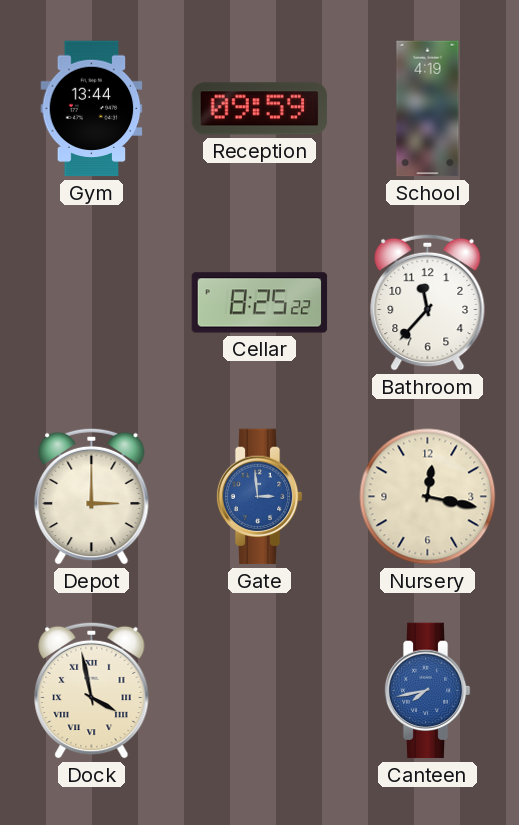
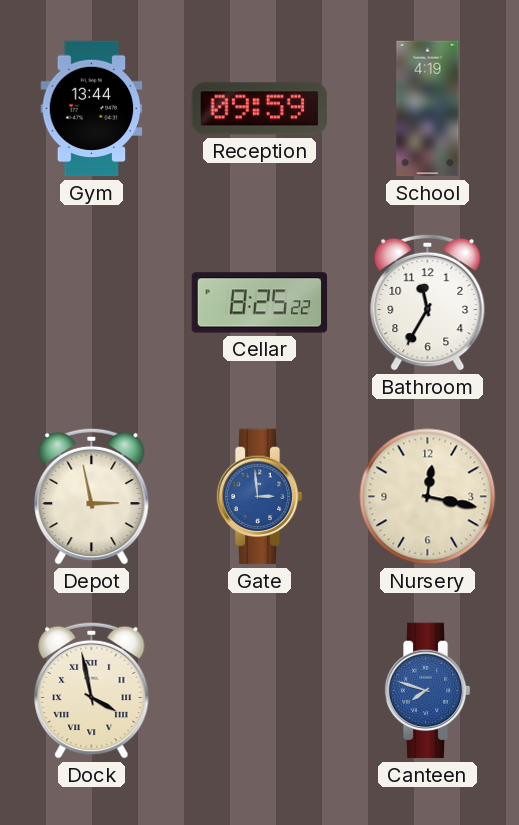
Bathroom: 11:37 -> 11:35 (428, 302)
Depot: 3:00 -> 2:58 (92, 496)
Canteen: 7:43 -> 7:48 (427, 691)
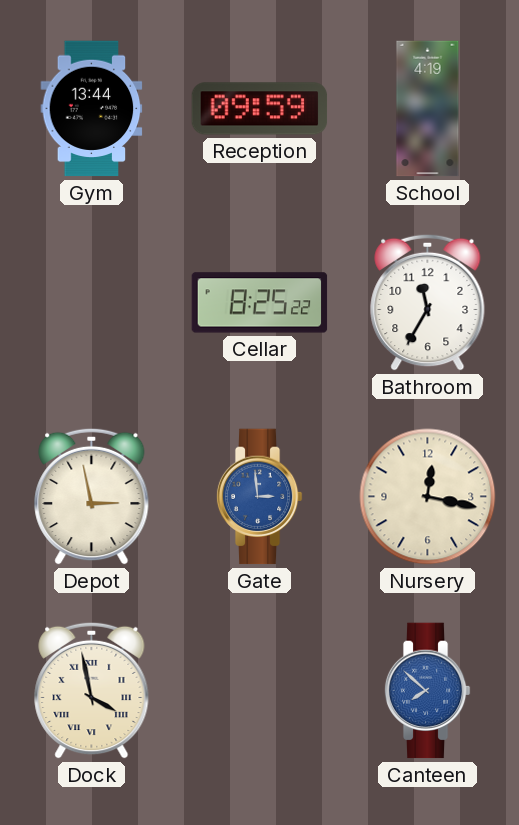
Canteen: 7:48 -> 7:52 (427, 691)
